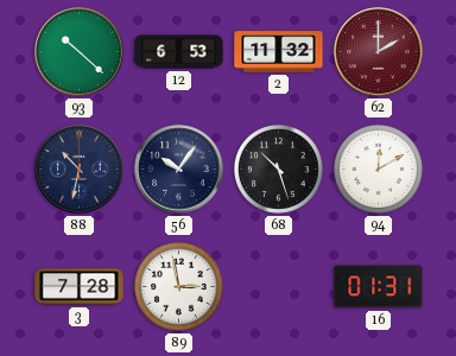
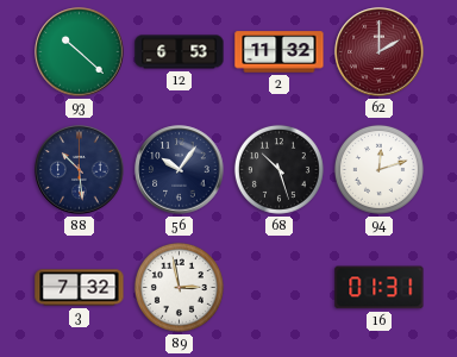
88: 10:32 -> 10:29 (80, 170)
94: 12:10 -> 12:12 (378, 169)
3: 7:28 -> 7:32 (80, 288)
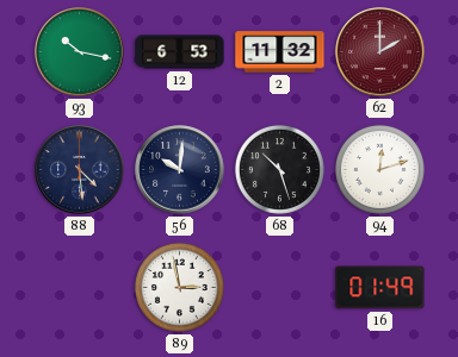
93: 10:22 -> 10:17 (80, 52)
88: 10:29 -> 4:29 (80, 170)
56: 10:06 -> 10:01 (180, 170)
3: 7:32 -> none (80, 288)
16: 01:31 -> 01:49 (380, 288)
